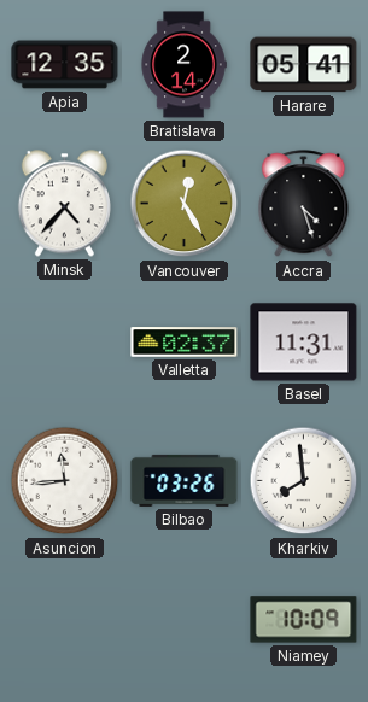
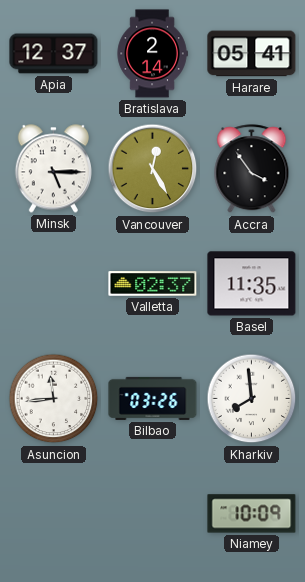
Apia: 12:35 -> 12:37 (54, 54)
Minsk: 4:37 -> 5:15 (53, 169)
Accra: 4:27 -> 3:54 (252, 169)
Basel: 11:31 -> 11:35 (252, 284)
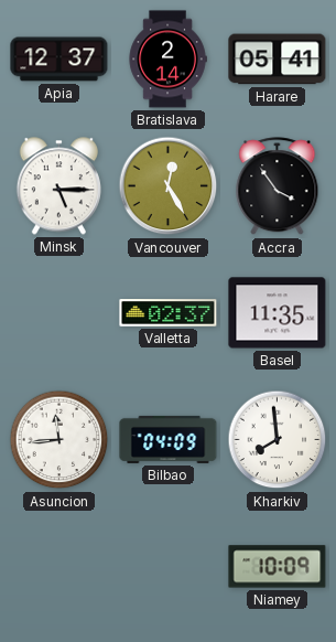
Bilbao: 03:26 -> 04:09 (169, 439)
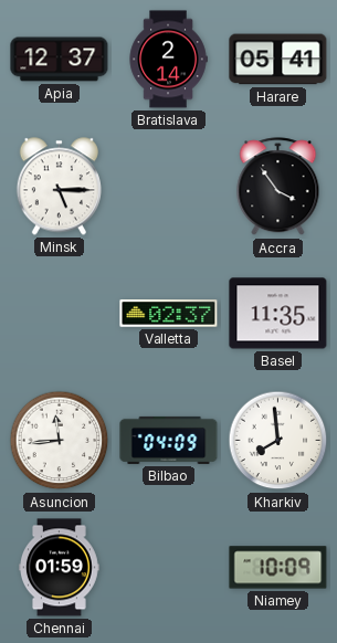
Vancouver: 12:25 -> none (169, 186)
Chennai: none -> 01:59 (60, 568)
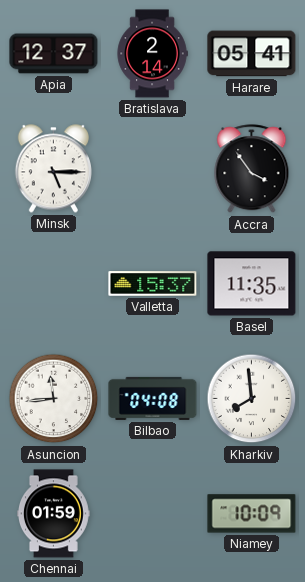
Valletta: 02:37 -> 15:37 (153, 284)
Bilbao: 04:09 -> 04:08 (153, 398)
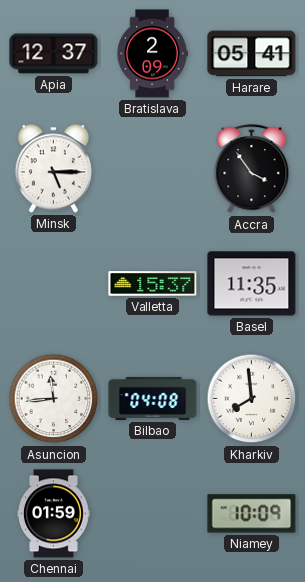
Bratislava: 2:14 -> 2:09 (152, 54)
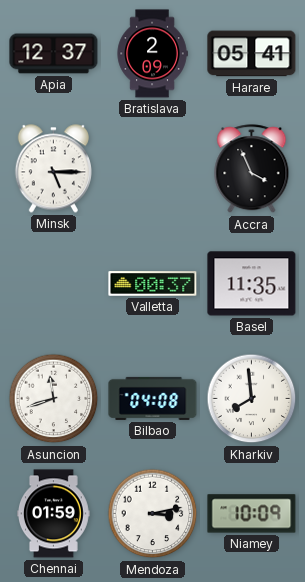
Accra: 3:54 -> 3:56 (252, 169)
Valletta: 15:37 -> 00:37 (153, 284)
Asuncion: 11:44 -> 11:42 (54, 399)
Mendoza: none -> 3:13 (153, 514)
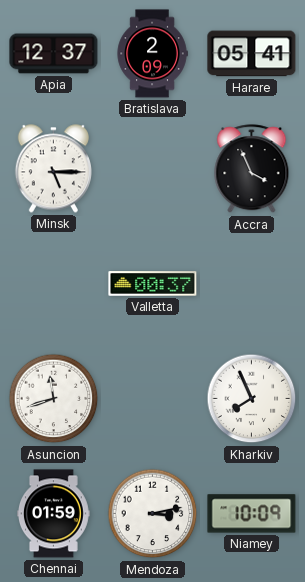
Basel: 11:35 -> none (252, 284)
Bilbao: 04:08 -> none (153, 398)
Kharkiv: 7:59 -> 7:56 (252, 399)
